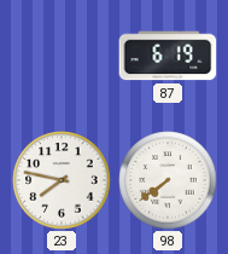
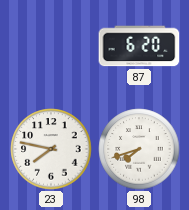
87: 6:19 -> 6:20 (139, 46)
98: 7:39 -> 7:42 (139, 149)
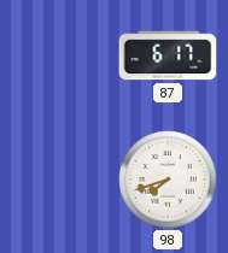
87: 6:20 -> 6:17 (168, 55)
23: 7:47 -> none (51, 149)
